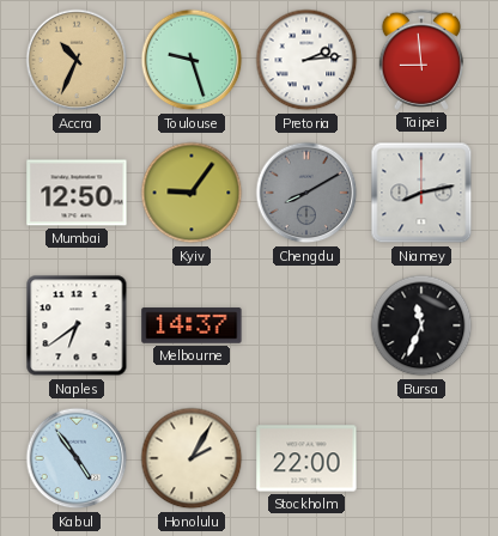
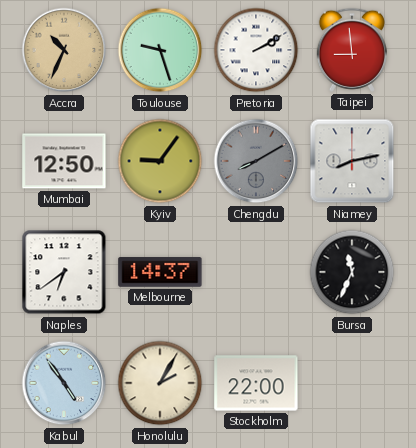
Pretoria: 2:14 -> 2:10 (256, 50)
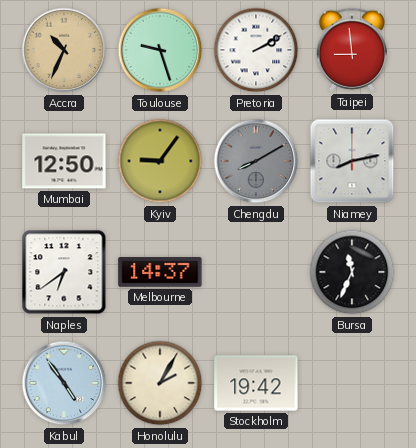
Stockholm: 22:00 -> 19:42 (256, 383)
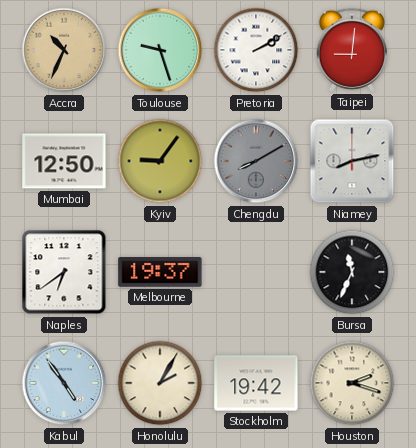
Taipei: 8:59 -> 9:01 (352, 50)
Melbourne: 14:37 -> 19:37 (160, 272)
Houston: none -> 2:18 (352, 383)
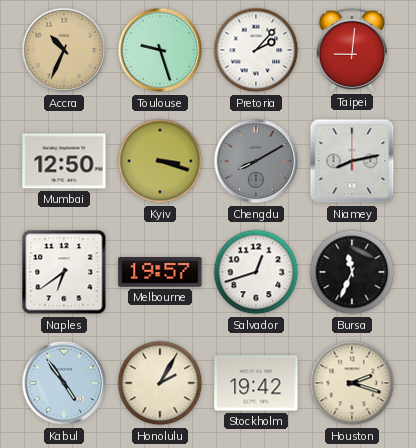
Pretoria: 2:10 -> 2:07 (256, 50)
Kyiv: 9:06 -> 3:18 (160, 161)
Melbourne: 19:37 -> 19:57 (160, 272)
Salvador: none -> 12:42 (256, 272)
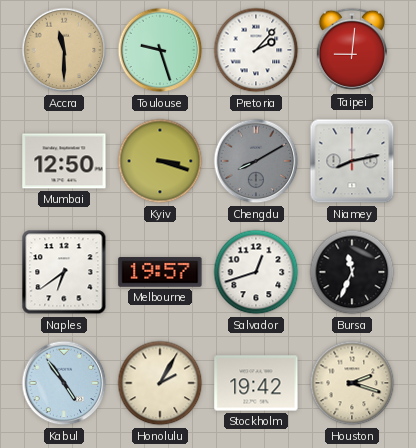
Accra: 10:34 -> 11:30 (64, 50)
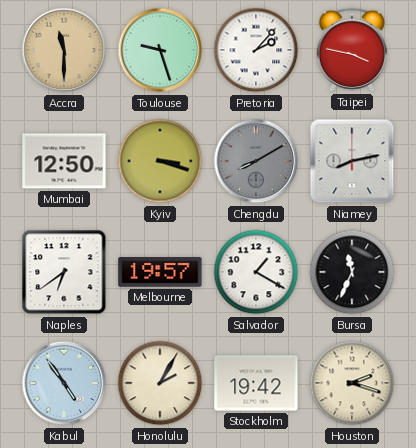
Taipei: 9:01 -> 3:47 (352, 50)
Salvador: 12:42 -> 1:20 (256, 272)
